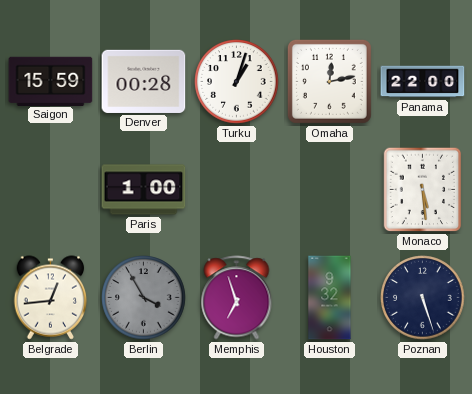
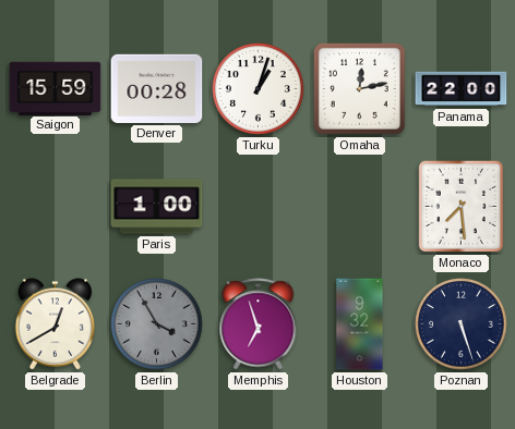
Monaco: 5:29 -> 7:29 (462, 207)
Belgrade: 12:44 -> 12:40 (56, 324)
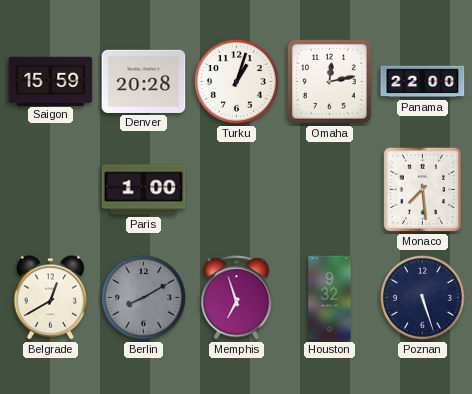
Denver: 00:28 -> 20:28 (144, 81)
Berlin: 3:55 -> 8:10 (144, 298)
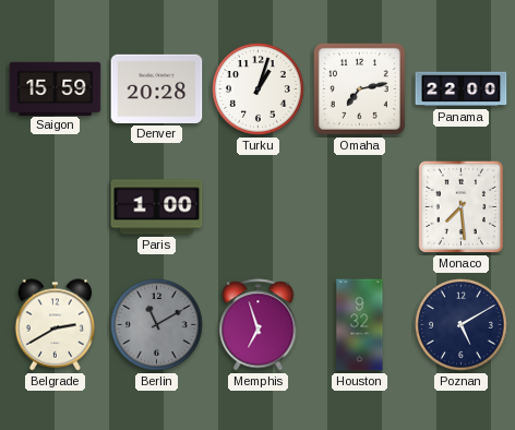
Omaha: 12:13 -> 7:13 (359, 88)
Belgrade: 12:40 -> 2:40 (56, 325)
Berlin: 8:10 -> 11:10 (157, 325)
Poznan: 5:27 -> 5:10 (462, 325)
